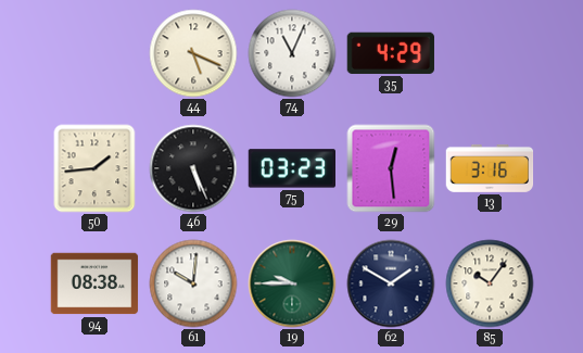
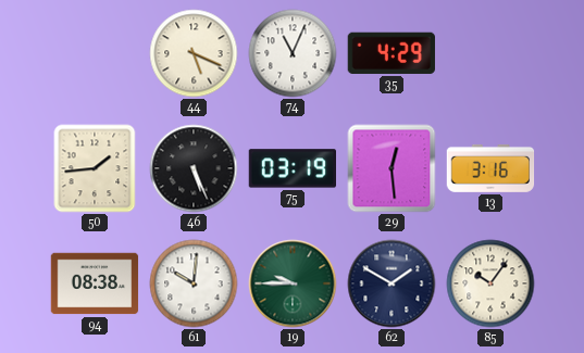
75: 03:23 -> 03:19 (291, 168)
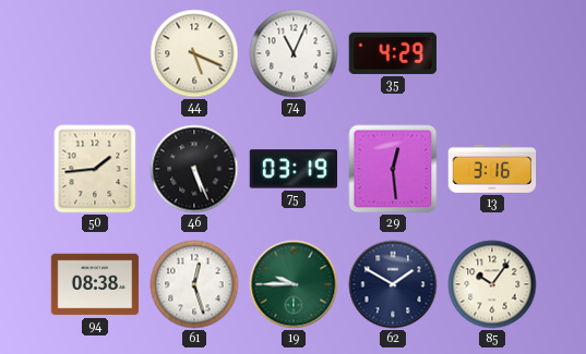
61: 10:01 -> 12:27 (194, 284)
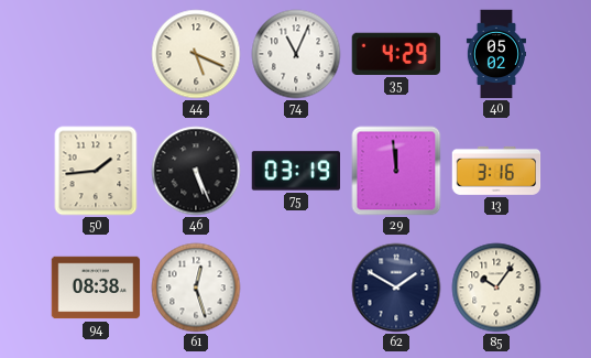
40: none -> 05:02 (495, 54)
29: 12:29 -> 11:59 (396, 171)
19: 9:45 -> none (294, 284)
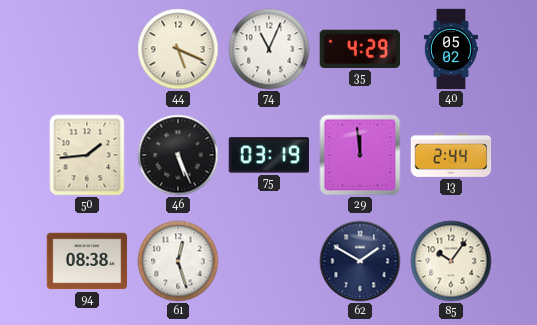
13: 3:16 -> 2:44 (451, 155)
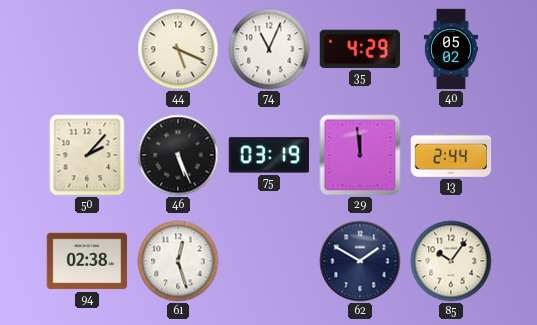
50: 1:44 -> 2:07 (87, 155)
94: 08:38 -> 02:38 (87, 261)
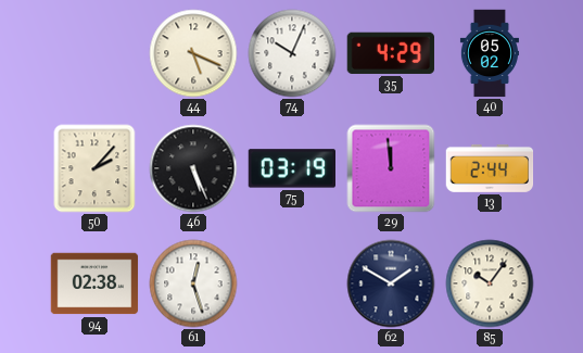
74: 11:04 -> 10:04 (292, 53)
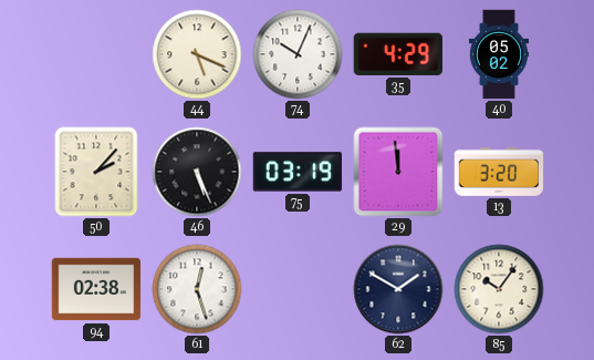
13: 2:44 -> 3:20 (499, 172)
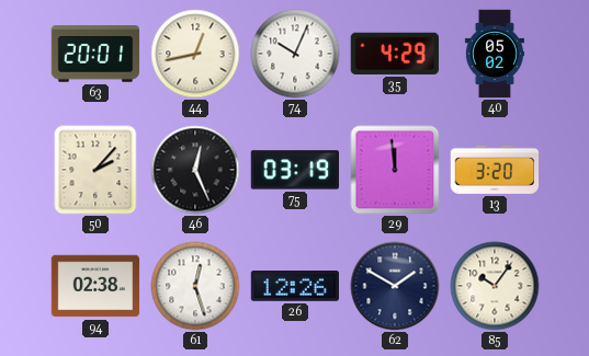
63: none -> 20:01 (95, 54)
44: 5:19 -> 12:43 (195, 54)
46: 5:26 -> 12:26 (195, 170)
26: none -> 12:26 (295, 287)
